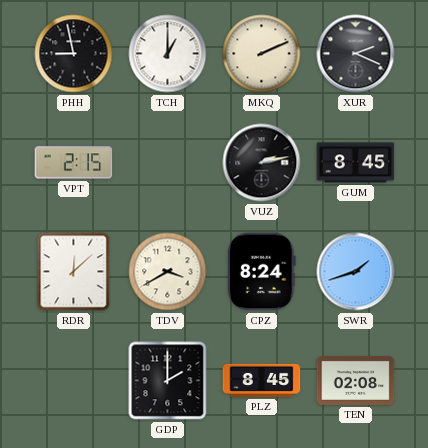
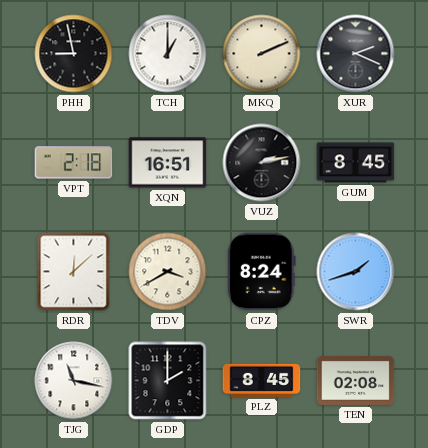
VPT: 2:15 -> 2:18 (74, 163)
XQN: none -> 16:51 (168, 163)
TJG: none -> 11:17 (74, 381)
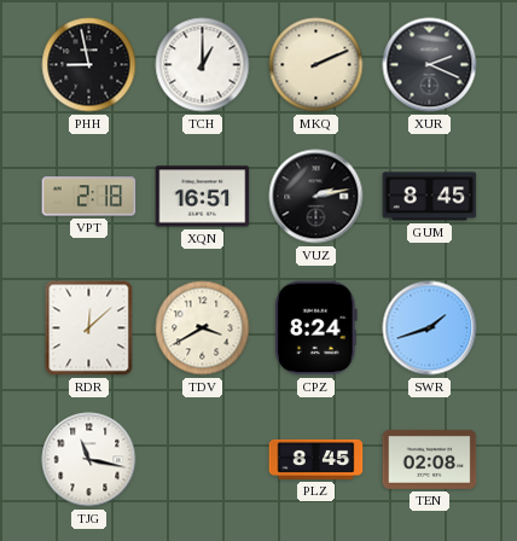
GDP: 2:00 -> none (168, 381)
